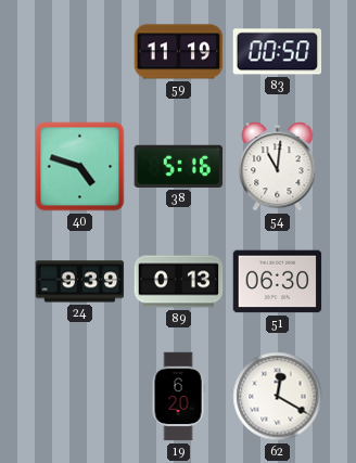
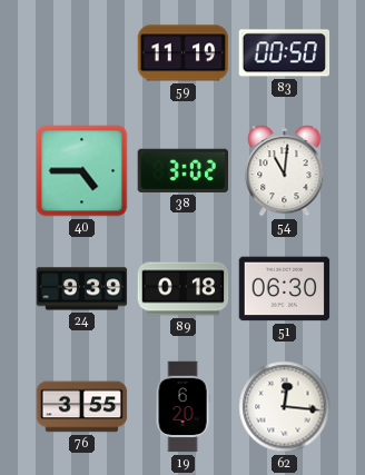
40: 4:48 -> 4:45 (82, 171)
38: 5:16 -> 3:02 (184, 170)
89: 0:13 -> 0:18 (184, 289)
76: none -> 3:55 (82, 407)
62: 12:20 -> 12:16 (285, 407)
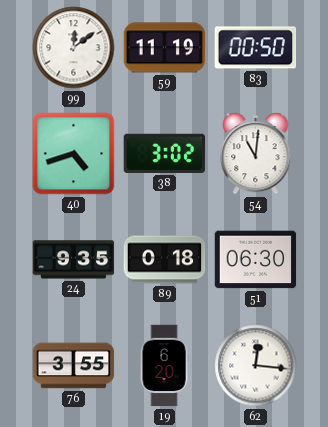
99: none -> 12:09 (74, 48)
40: 4:45 -> 4:42 (74, 154)
24: 9:39 -> 9:35 (74, 260)
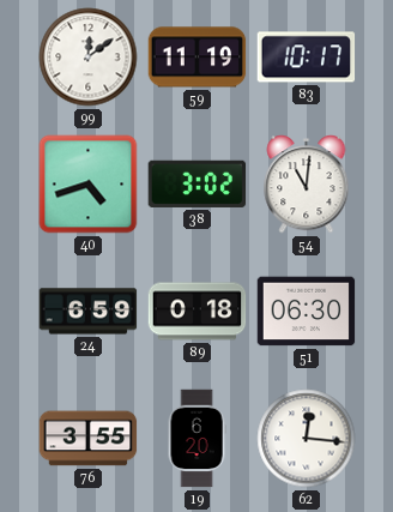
83: 00:50 -> 10:17 (307, 58)
24: 9:35 -> 6:59 (89, 312)
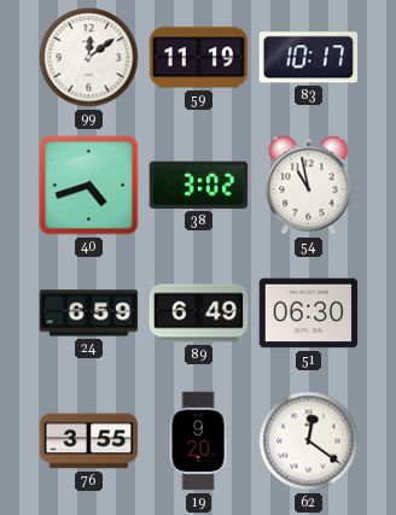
54: 11:01 -> 10:58 (309, 186)
89: 0:18 -> 6:49 (199, 314)
19: 6:20 -> 9:20 (198, 441)
62: 12:16 -> 12:21 (309, 441)
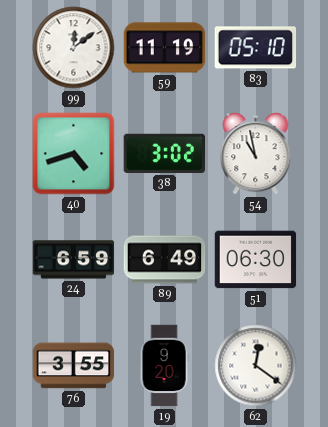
83: 10:17 -> 05:10 (256, 48)
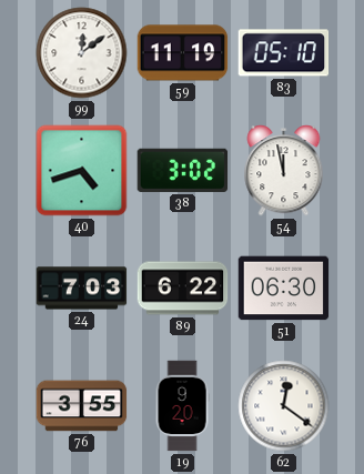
54: 10:58 -> 11:58 (284, 171)
24: 6:59 -> 7:03 (82, 289)
89: 6:49 -> 6:22 (183, 289)
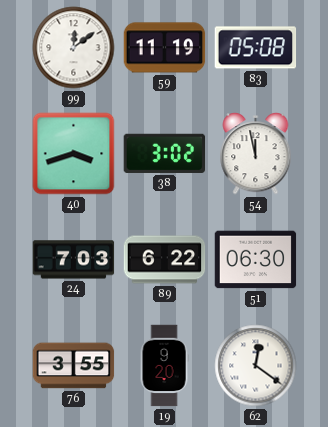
83: 05:10 -> 05:08 (256, 48)
40: 4:42 -> 3:42 (74, 154)
